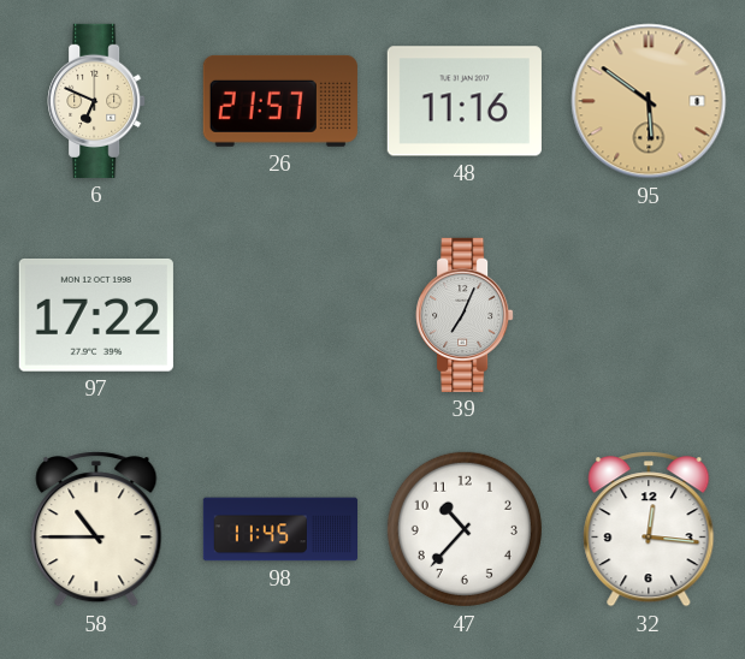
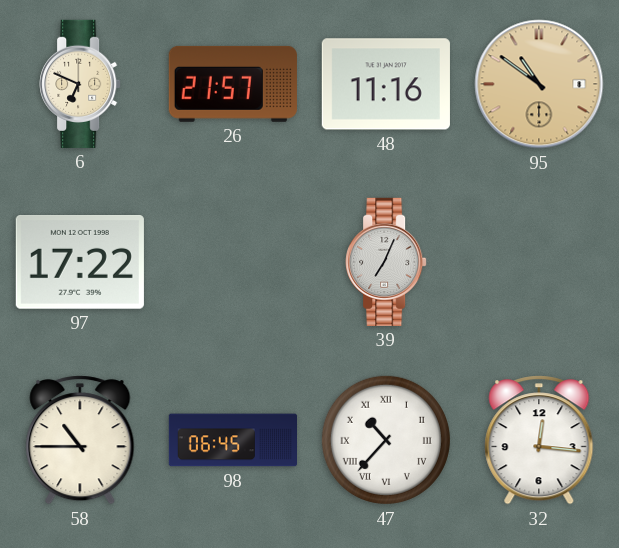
95: 5:51 -> 10:51 (539, 84)
98: 11:45 -> 06:45 (232, 440)
47 numerals: Arabic -> Roman (386, 440)
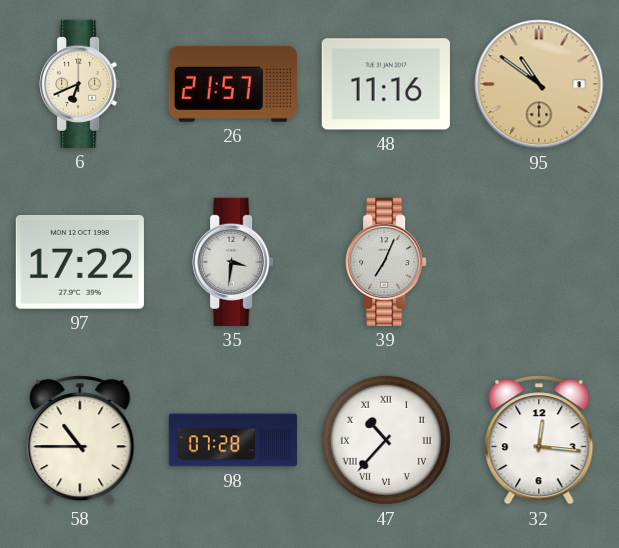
6: 6:49 -> 6:41 (80, 84)
35: none -> 3:31 (233, 262)
98: 06:45 -> 07:28 (232, 440)
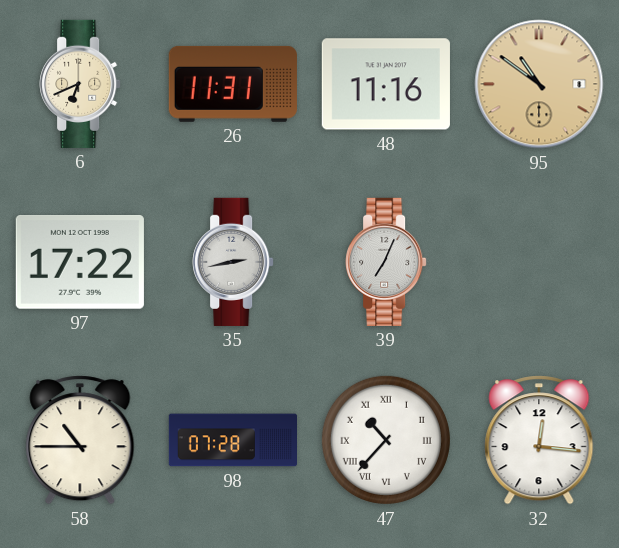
26: 21:57 -> 11:31 (233, 84)
35: 3:31 -> 2:43 (233, 262)
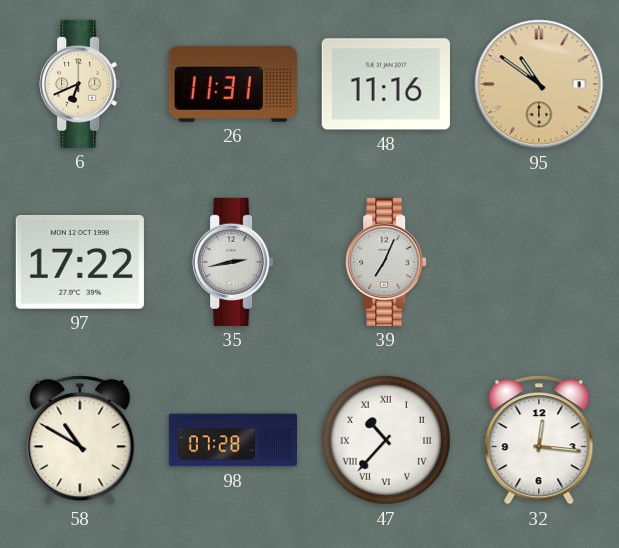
58: 10:45 -> 10:50 (80, 440)
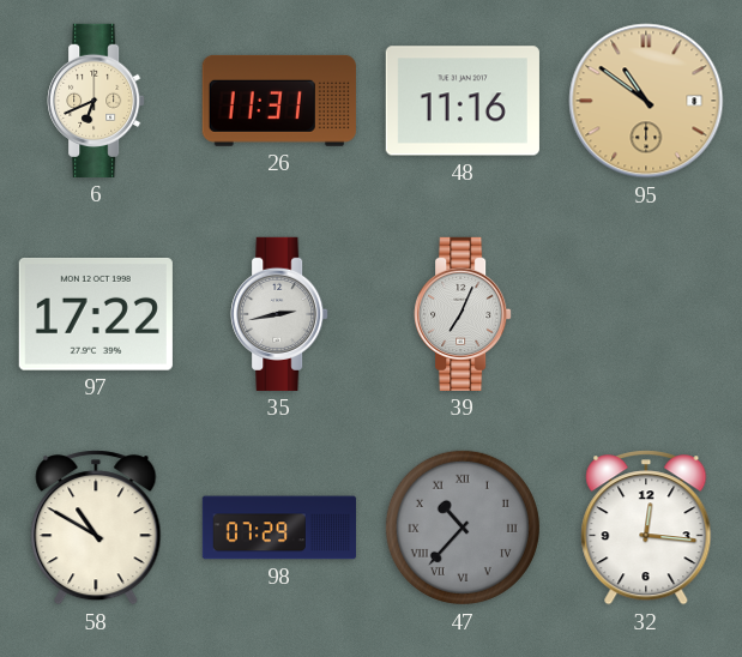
98: 07:28 -> 07:29 (278, 528)
47 dial: white -> grey (463, 528)
